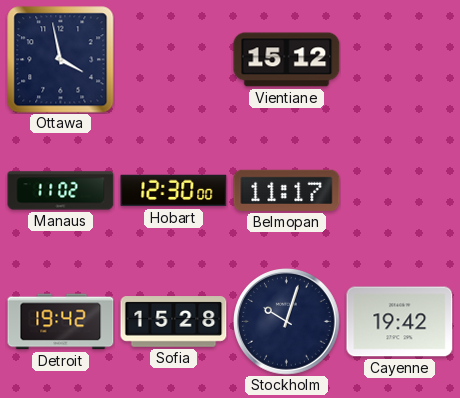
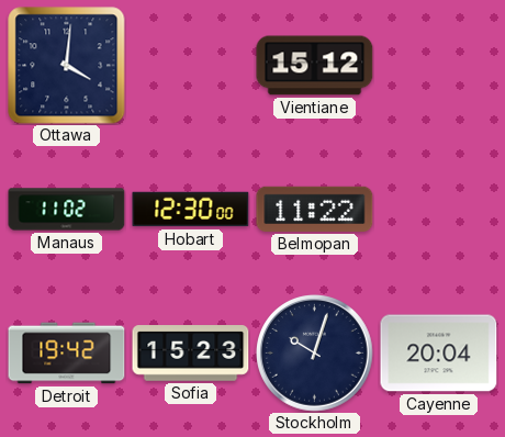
Ottawa: 3:58 -> 4:01 (67, 66)
Belmopan: 11:17 -> 11:22 (315, 209)
Sofia: 15:28 -> 15:23 (191, 354)
Cayenne: 19:42 -> 20:04 (439, 354)
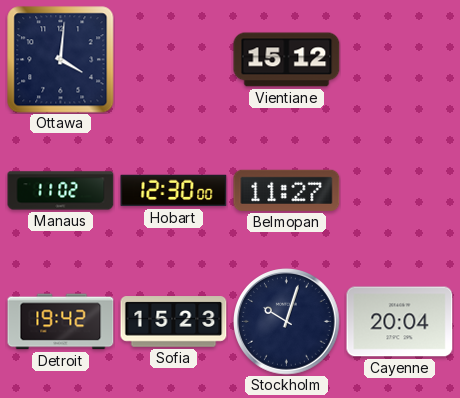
Belmopan: 11:22 -> 11:27 (287, 190)
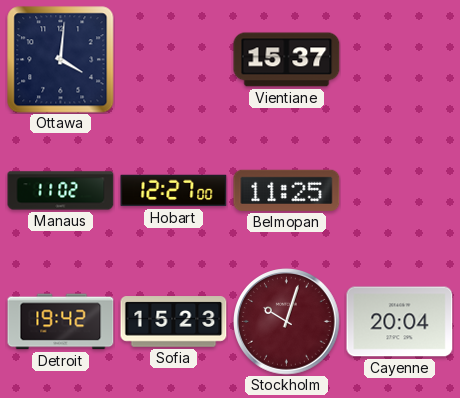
Vientiane: 15:12 -> 15:37 (287, 60)
Hobart: 12:30 -> 12:27 (174, 191)
Belmopan: 11:27 -> 11:25 (287, 190)
Stockholm dial: navy -> burgundy (287, 322)
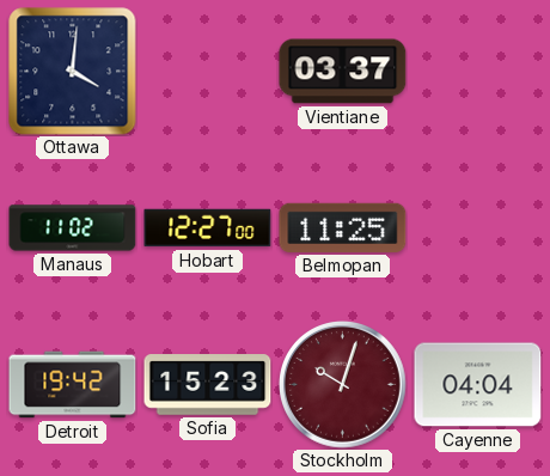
Vientiane: 15:37 -> 03:37 (343, 72)
Cayenne: 20:04 -> 04:04 (478, 385)
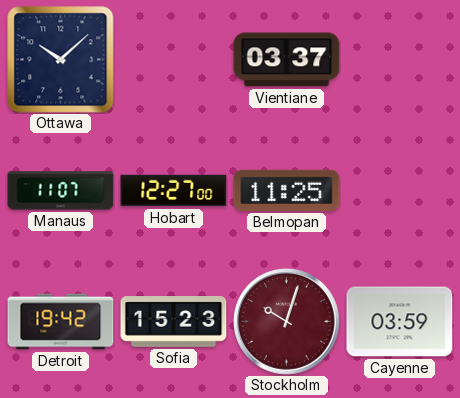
Ottawa: 4:01 -> 10:08 (61, 60)
Manaus: 11:02 -> 11:07 (61, 191)
Cayenne: 04:04 -> 03:59 (400, 322)
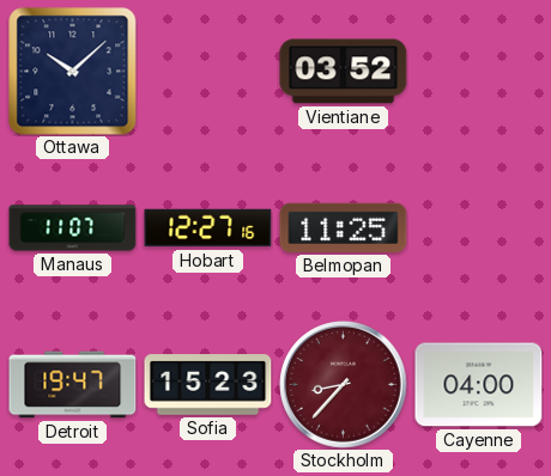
Vientiane: 03:37 -> 03:52 (344, 72)
Hobart: 12:27:00 -> 12:27:16 (208, 228)
Detroit: 19:42 -> 19:47 (73, 385)
Stockholm: 10:03 -> 8:37 (344, 385)
Cayenne: 03:59 -> 04:00 (479, 385)
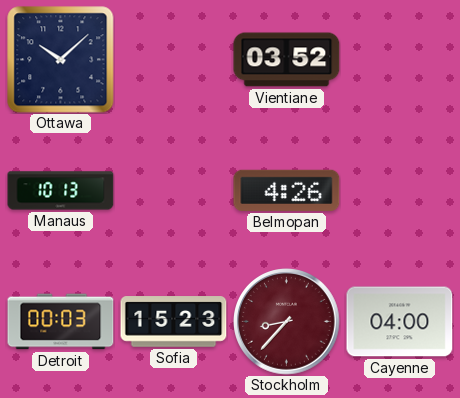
Manaus: 11:07 -> 10:13 (61, 191)
Hobart: 12:27 -> none (208, 228)
Belmopan: 11:25 -> 4:26 (287, 190)
Detroit: 19:47 -> 00:03 (61, 322)
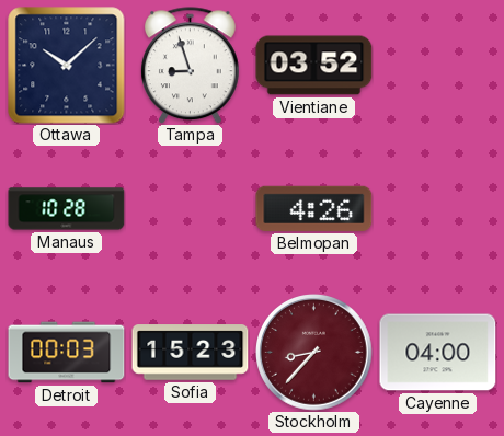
Tampa: none -> 8:57 (190, 66)
Manaus: 10:13 -> 10:28 (67, 209)
